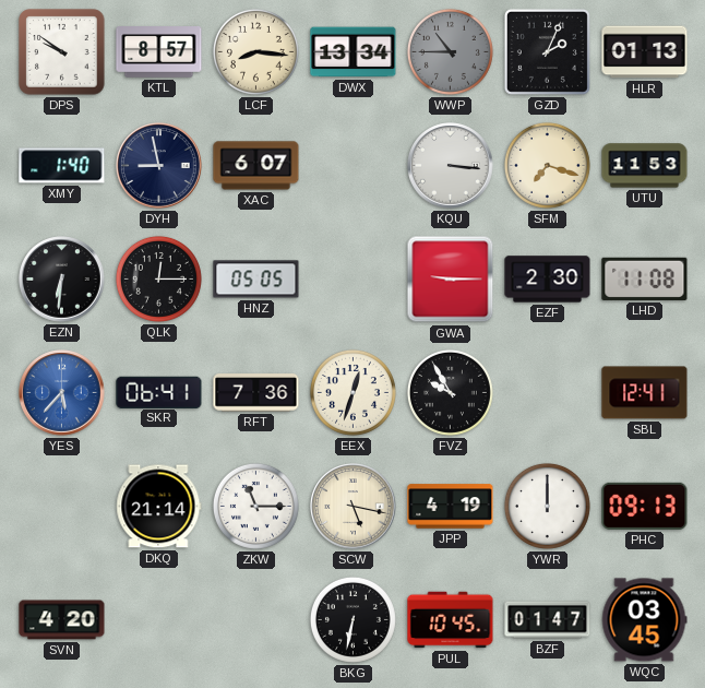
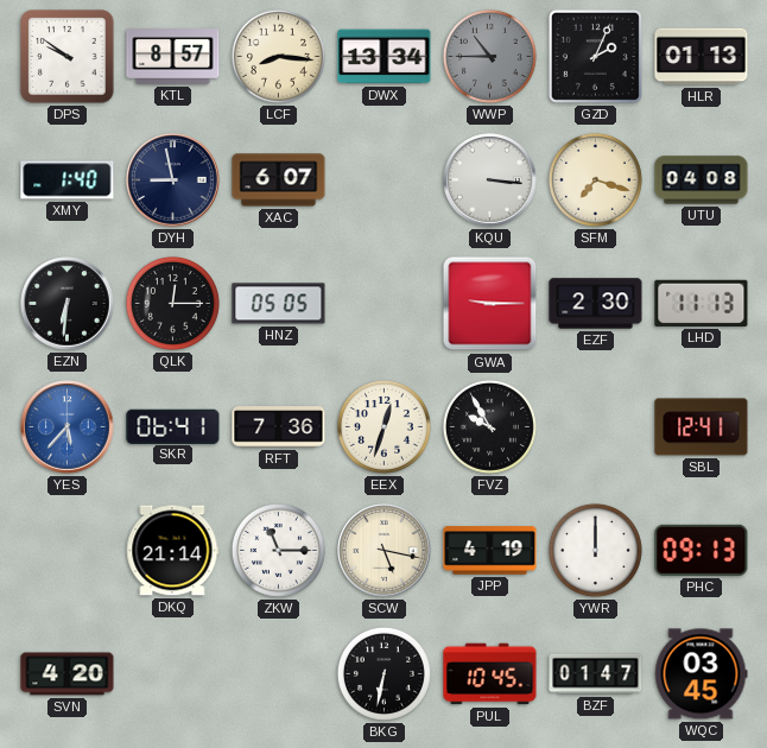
UTU: 11:53 -> 04:08 (702, 180)
LHD: 11:08 -> 11:13 (702, 303)
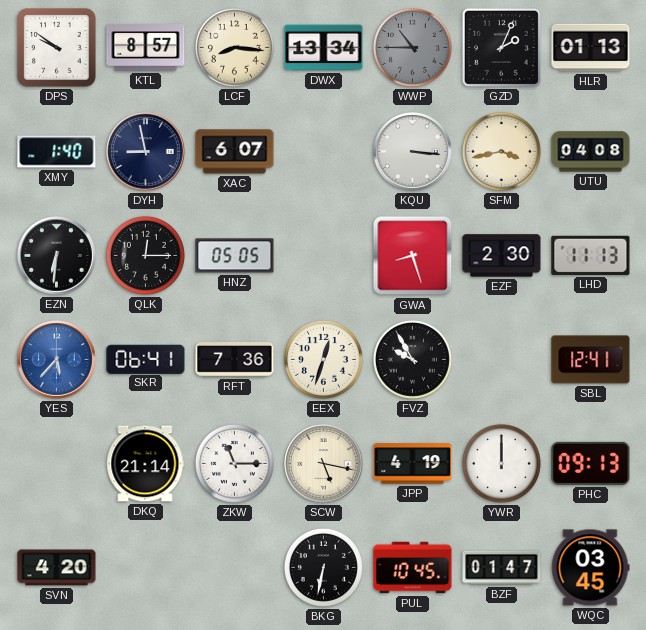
SFM: 7:18 -> 3:43 (501, 151)
GWA: 9:15 -> 8:27 (413, 256)
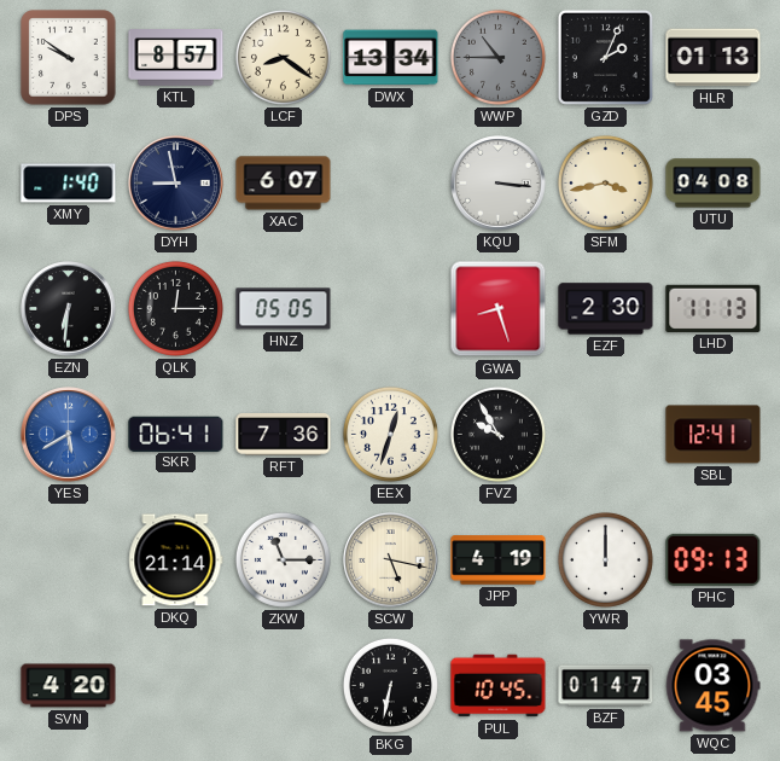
LCF: 8:16 -> 8:21 (283, 57)
YES: 5:37 -> 5:40 (69, 435)
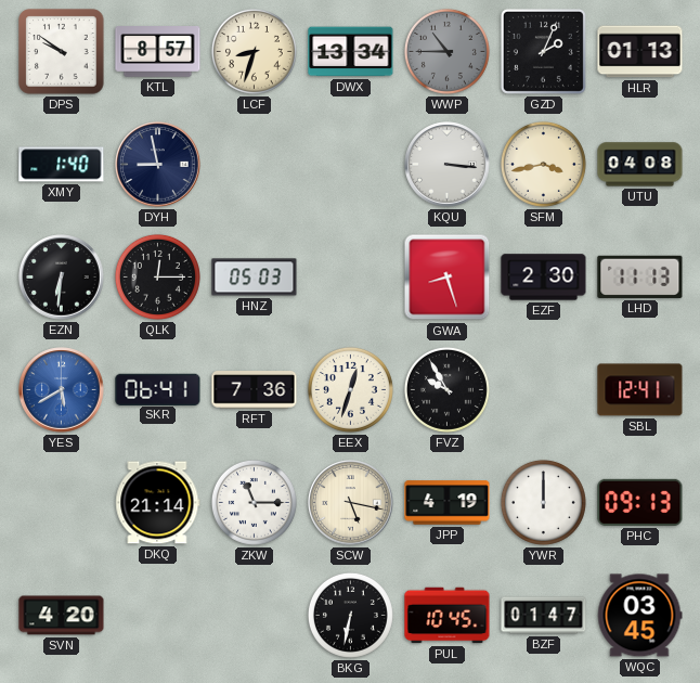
LCF: 8:21 -> 8:33 (254, 51)
XAC: 6:07 -> none (284, 184)
HNZ: 05:05 -> 05:03 (255, 278)
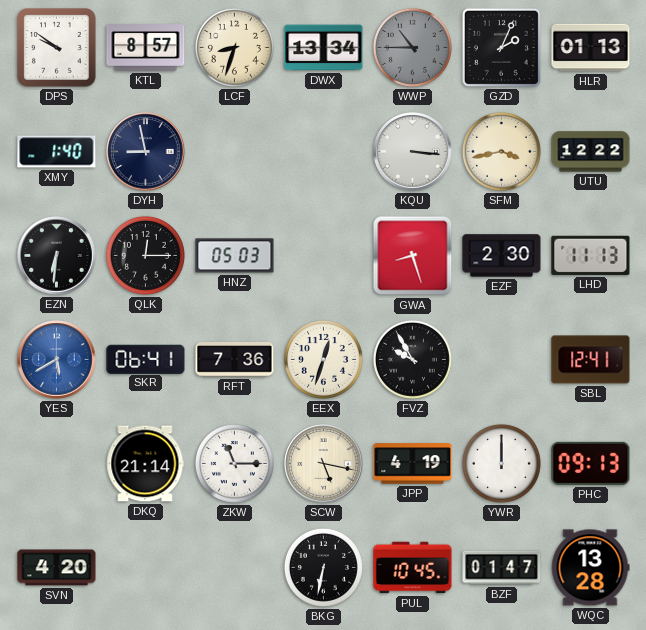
UTU: 04:08 -> 12:22 (591, 152)
WQC: 03:45 -> 13:28 (590, 568)
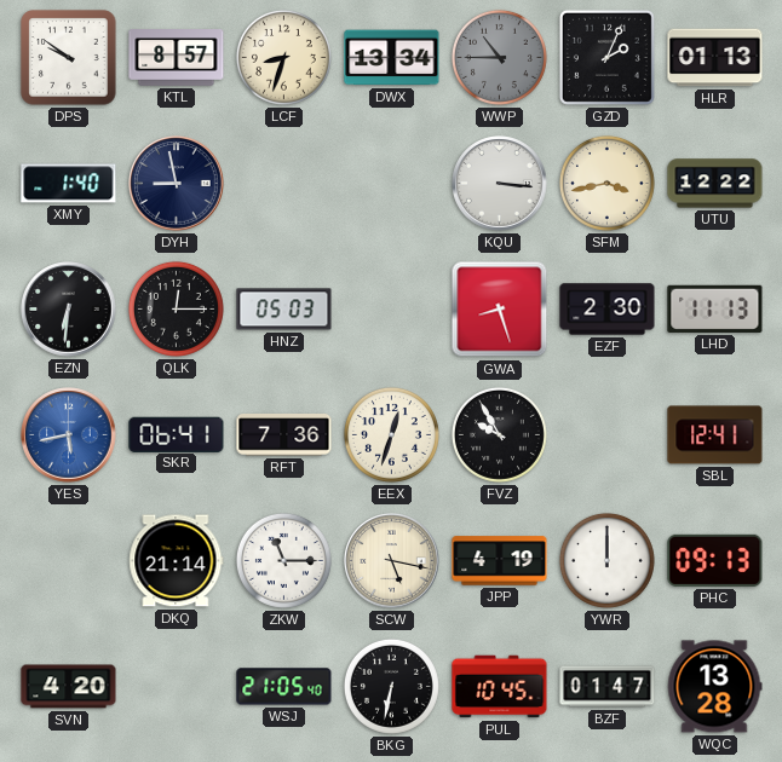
YES: 5:40 -> 5:43 (69, 435)
WSJ: none -> 21:05 (284, 687)
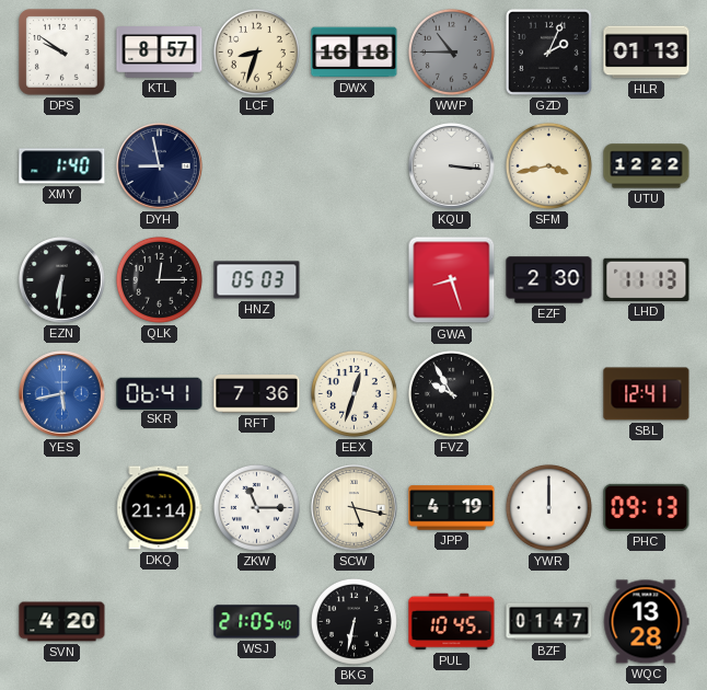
DWX: 13:34 -> 16:18 (355, 53)
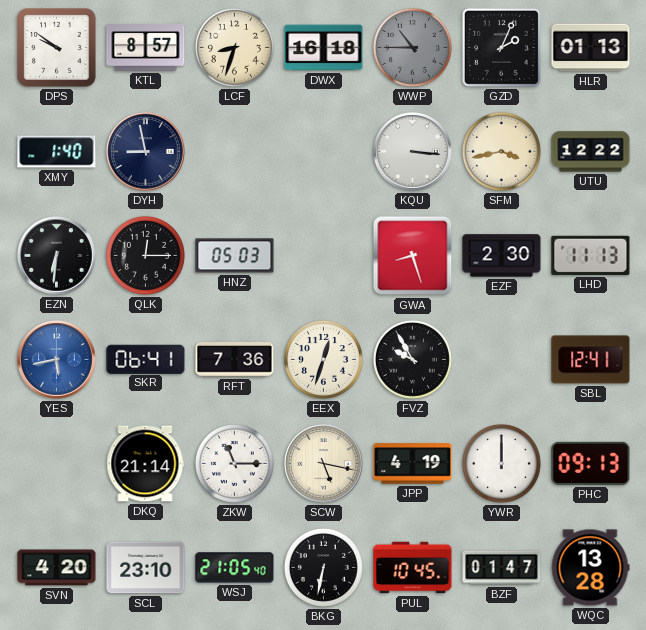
SCL: none -> 23:10 (146, 568)
